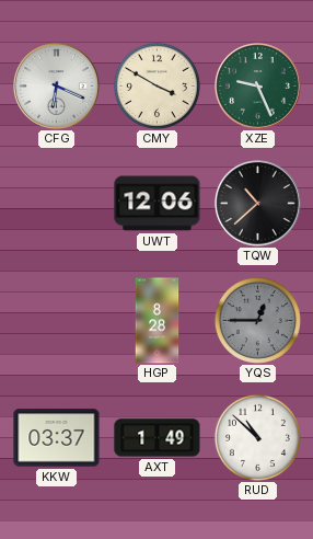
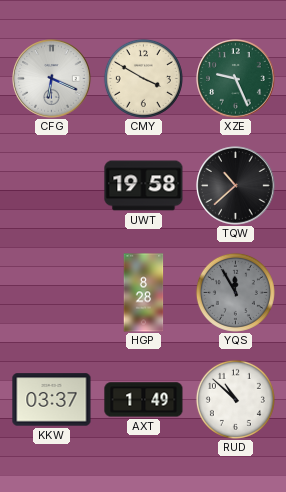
UWT: 12:06 -> 19:58 (144, 186)
YQS: 12:45 -> 11:55 (235, 292)
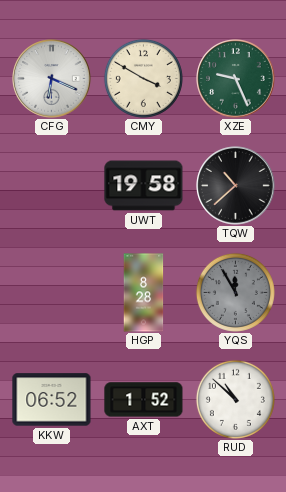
KKW: 03:37 -> 06:52 (52, 400)
AXT: 1:49 -> 1:52 (144, 400)
